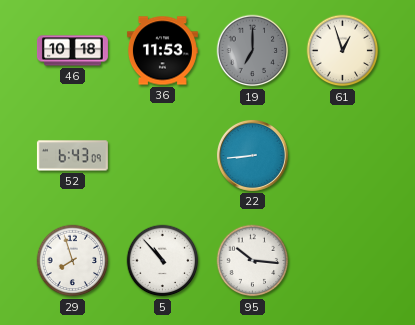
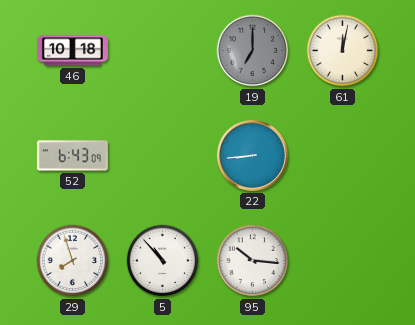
36: 11:53 -> none (162, 51)
61: 12:57 -> 12:02 (343, 51)
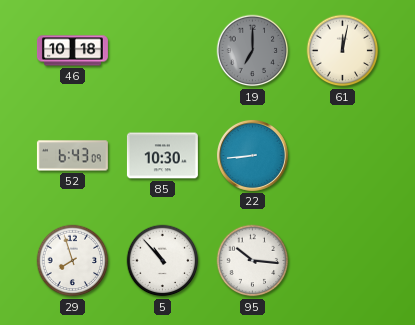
85: none -> 10:30 (162, 156)
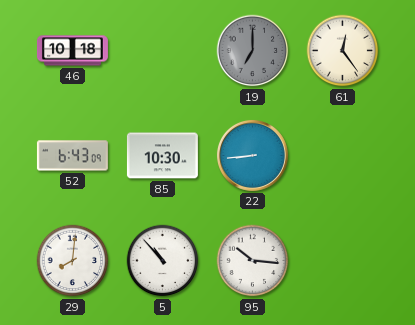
61: 12:02 -> 12:24 (343, 51)
29: 7:57 -> 8:01 (73, 261)
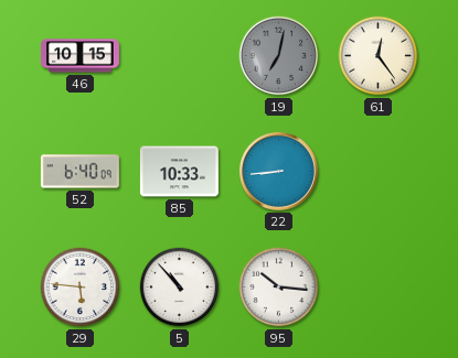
46: 10:18 -> 10:15 (79, 56)
19: 7:00 -> 7:02 (279, 56)
52: 6:43 -> 6:40 (79, 172)
85: 10:30 -> 10:33 (179, 172)
29: 8:01 -> 5:46 (81, 288)
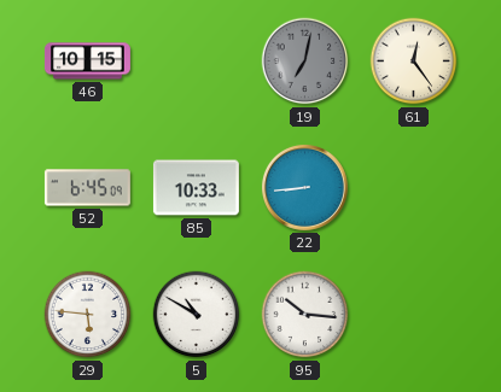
52: 6:40 -> 6:45 (87, 188)
5: 10:53 -> 10:50 (197, 315)
